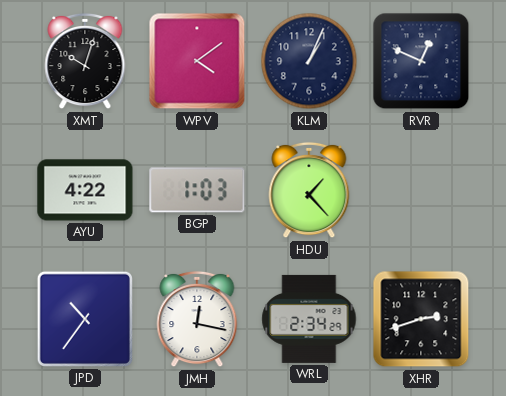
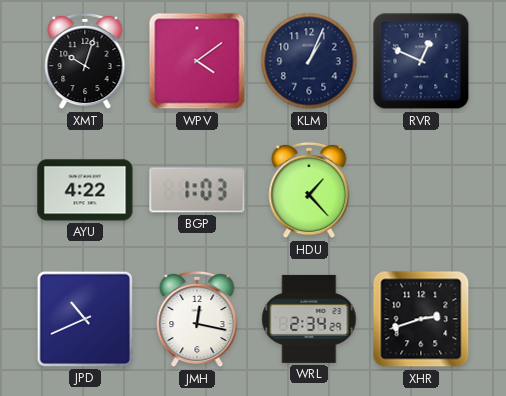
JPD: 10:36 -> 10:41 (85, 319)
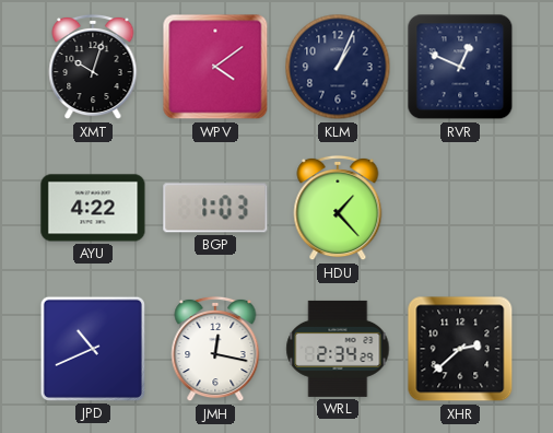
XHR: 2:42 -> 2:38 (460, 349)
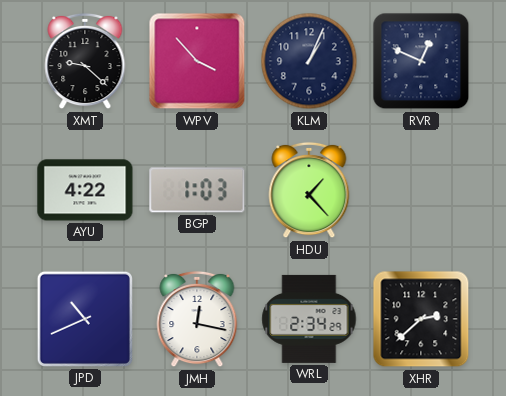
XMT: 10:03 -> 9:22 (85, 61)
WPV: 4:09 -> 3:53 (197, 61)
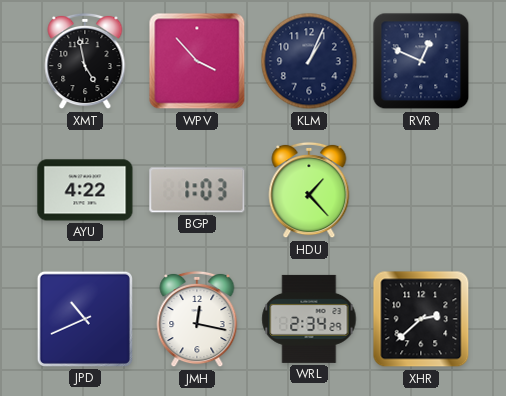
XMT: 9:22 -> 4:58 (85, 61)
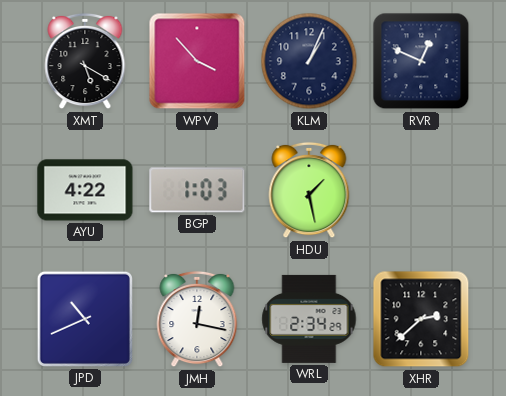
XMT: 4:58 -> 5:20 (85, 61)
HDU: 1:23 -> 1:28 (309, 190)
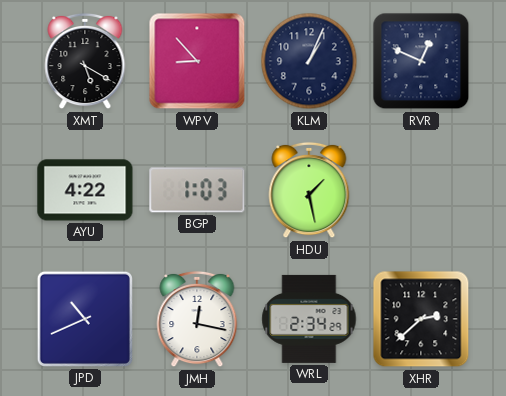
WPV: 3:53 -> 8:53 (197, 61)
